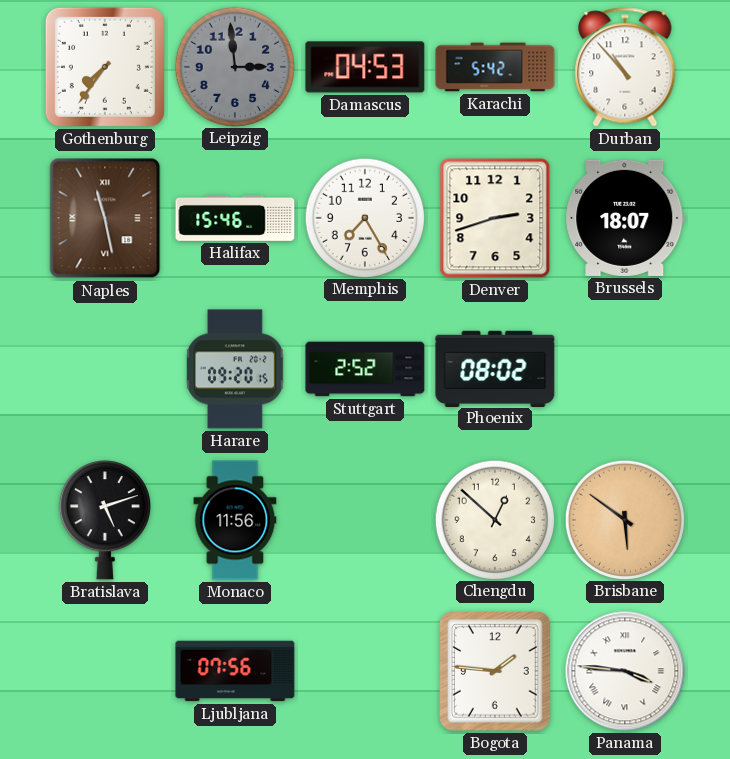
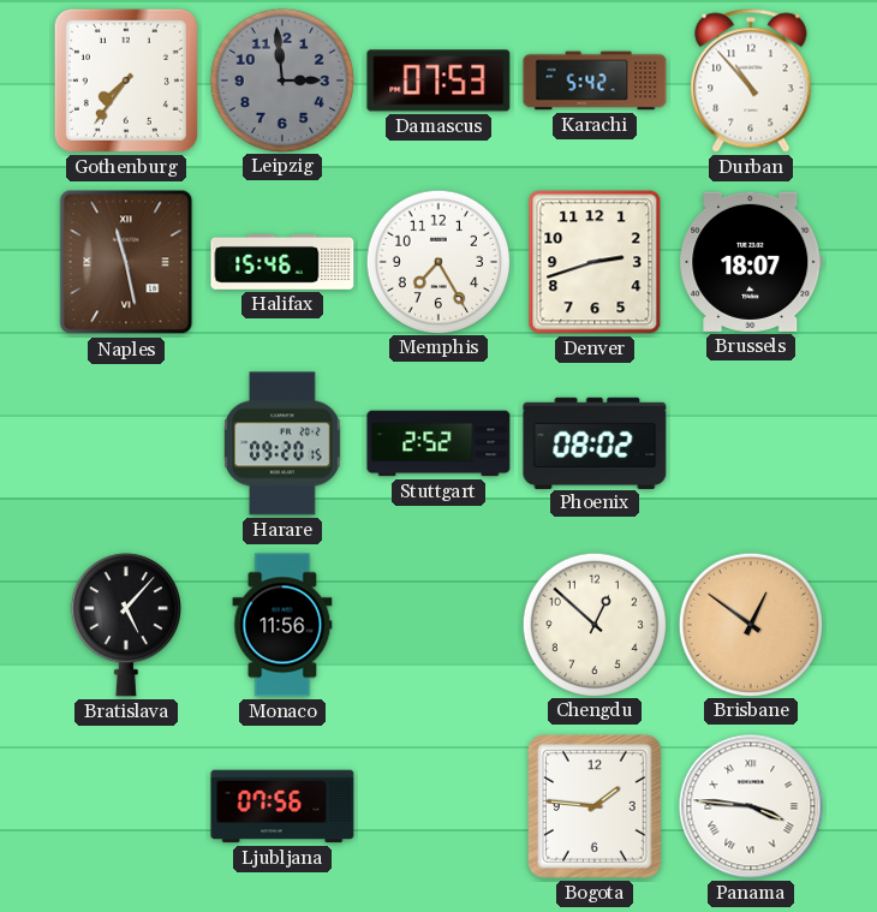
Damascus: 04:53 -> 07:53 (438, 81)
Bratislava: 5:12 -> 5:07 (126, 625)
Brisbane: 5:51 -> 12:51 (750, 624)
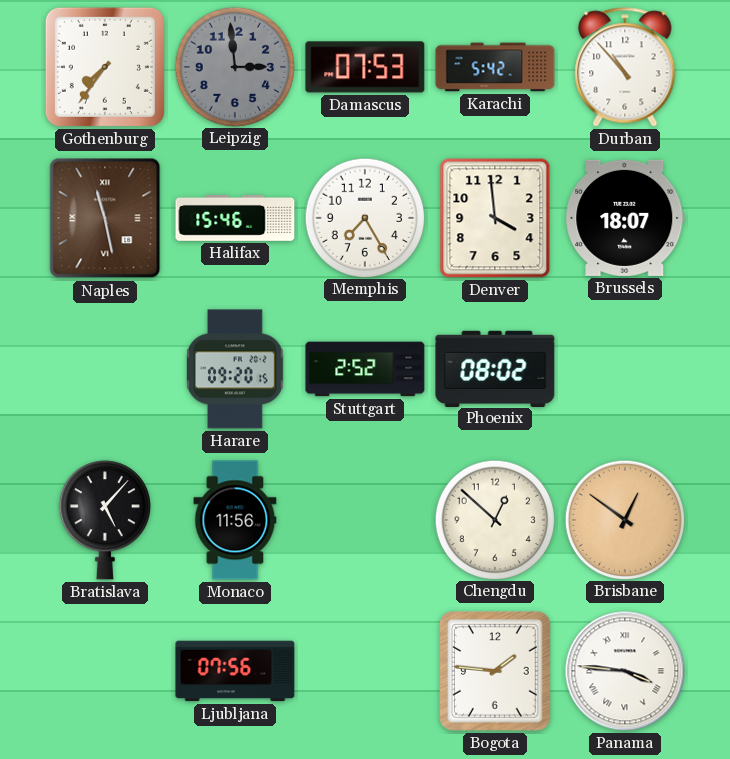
Denver: 2:42 -> 3:59 (495, 218)
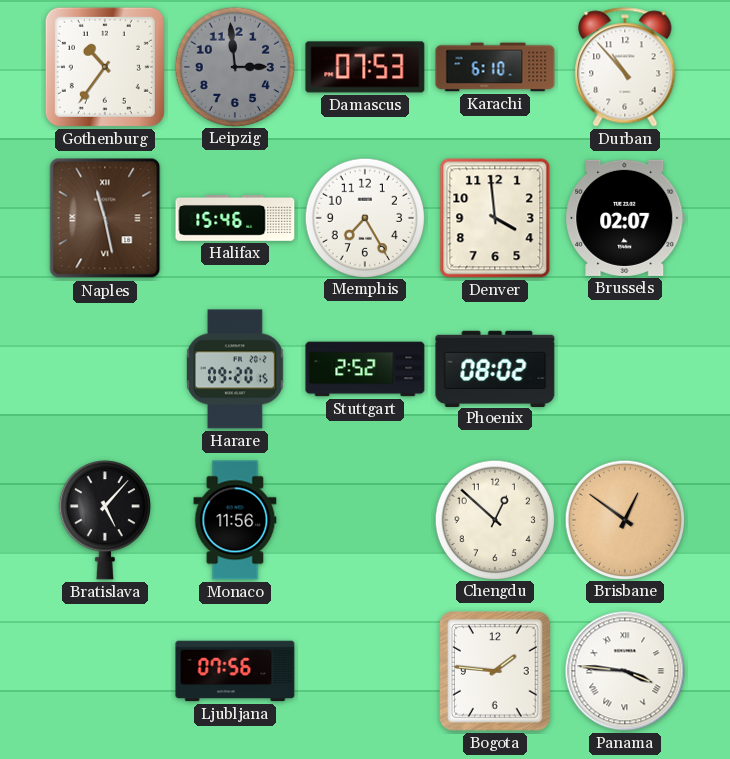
Gothenburg: 7:36 -> 10:36 (105, 67)
Karachi: 5:42 -> 6:10 (495, 67)
Brussels: 18:07 -> 02:07 (625, 218)
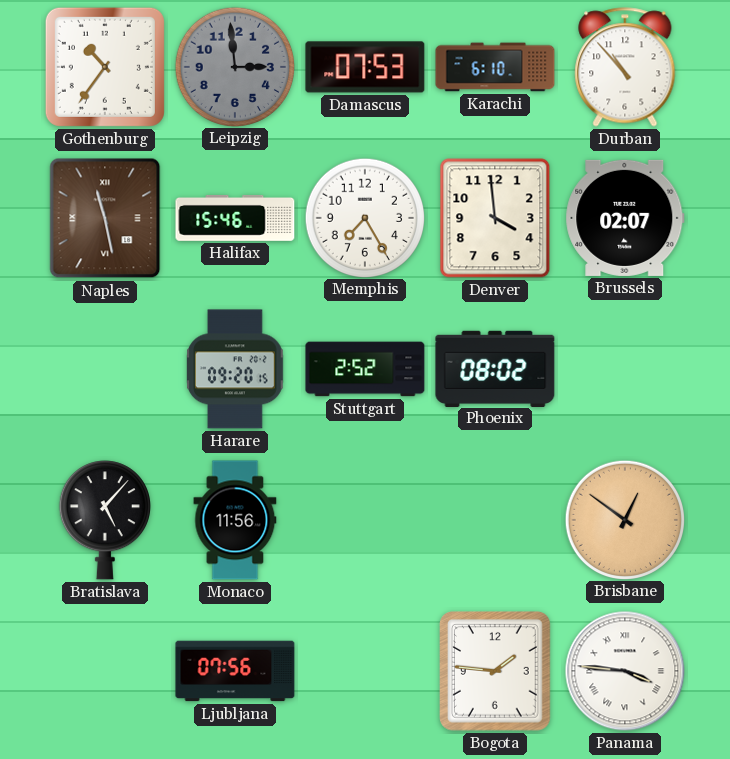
Chengdu: 12:52 -> none (494, 519)
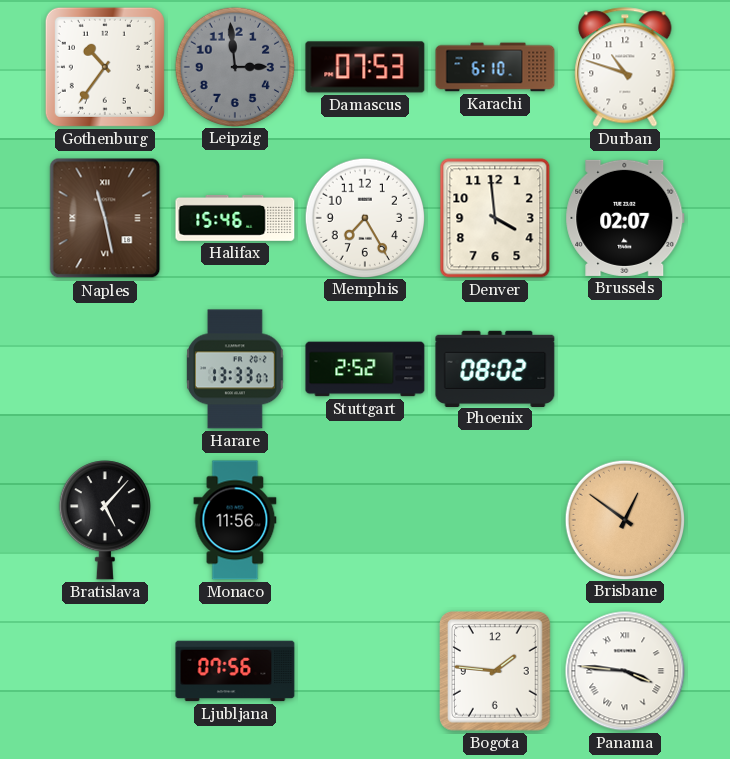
Durban: 10:53 -> 10:48 (625, 67)
Harare: 09:20 -> 13:33 (236, 369)
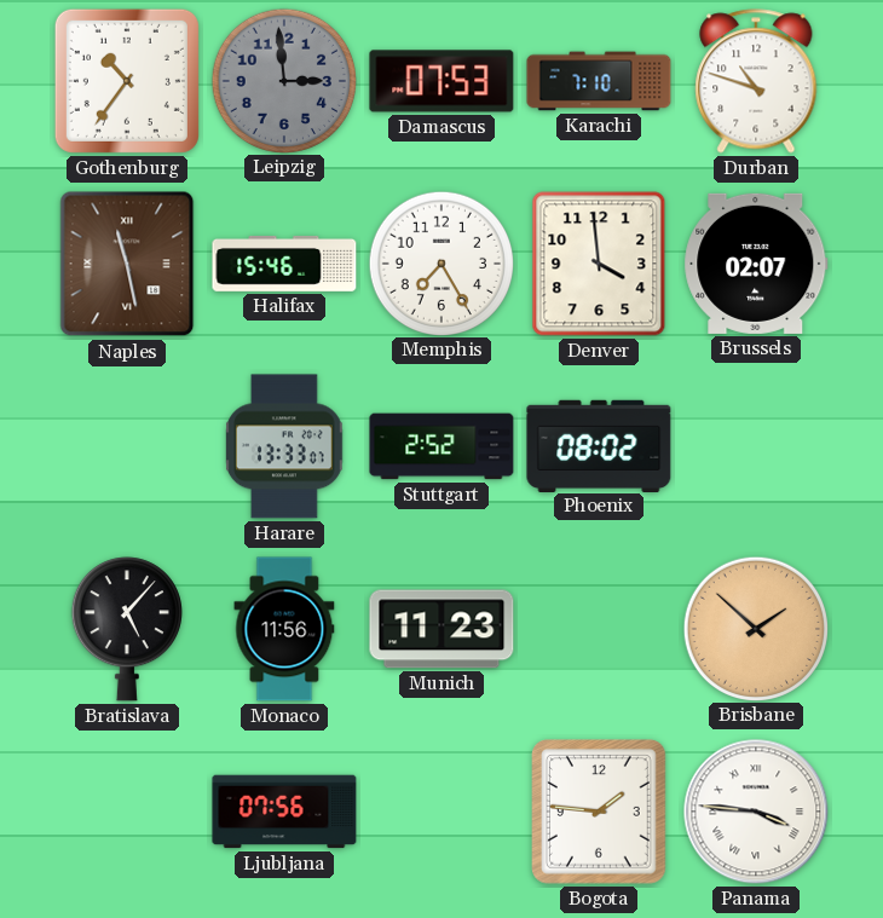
Karachi: 6:10 -> 7:10 (599, 81)
Munich: none -> 11:23 (442, 629)
Brisbane: 12:51 -> 1:52 (755, 628)
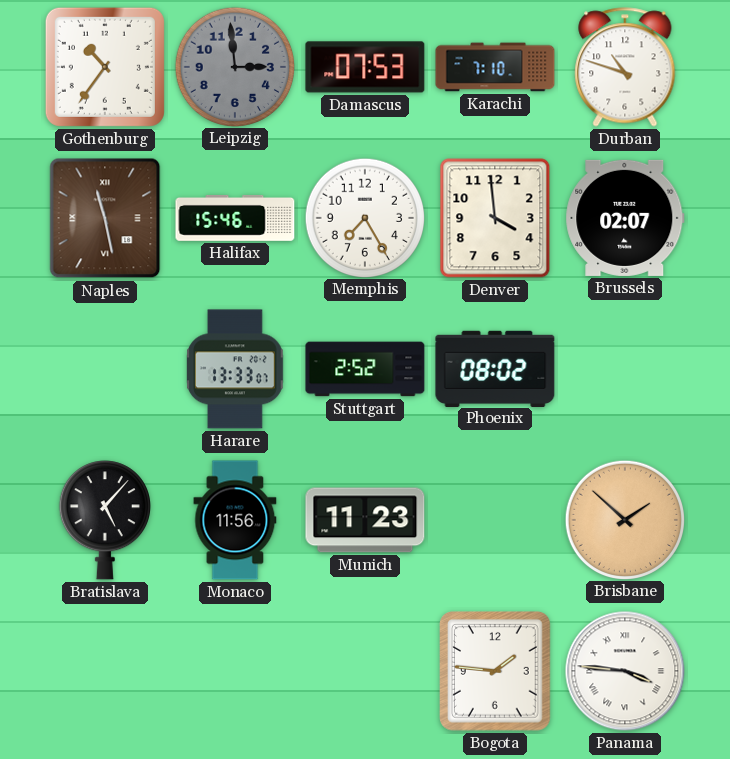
Ljubljana: 07:56 -> none (284, 812)
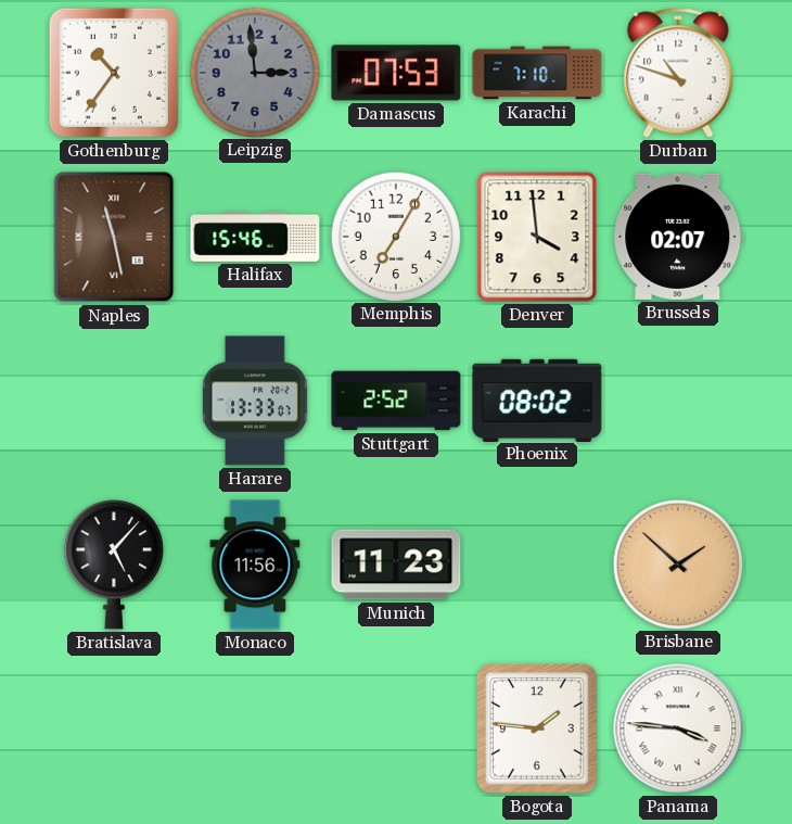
Memphis: 7:25 -> 7:05 (395, 236)
